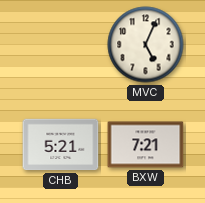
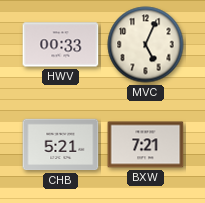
HWV: none -> 00:33 (61, 45)
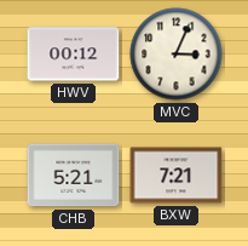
HWV: 00:33 -> 00:12 (74, 55)
MVC: 5:04 -> 3:04 (177, 55)
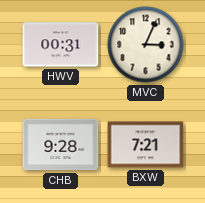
HWV: 00:12 -> 00:31 (61, 45)
CHB: 5:21 -> 9:28 (61, 145)
